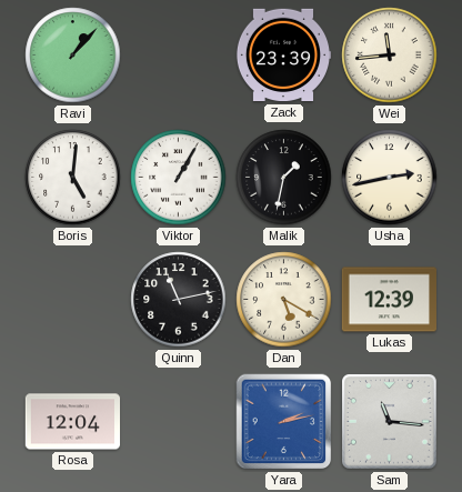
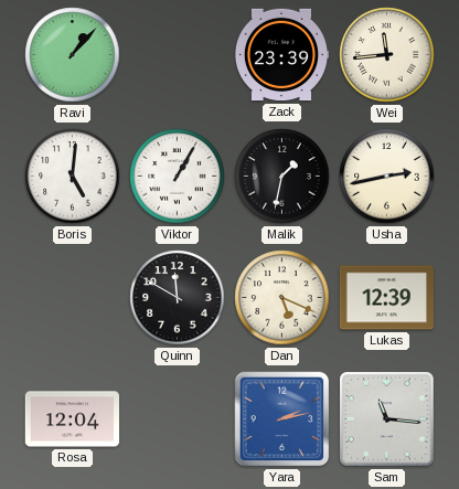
Quinn: 11:13 -> 11:50 (178, 298)
Dan: 5:20 -> 5:19 (282, 298)
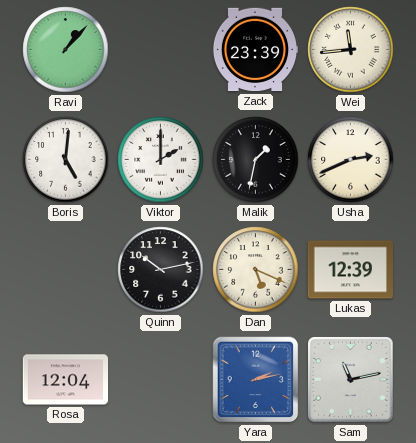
Viktor: 1:05 -> 2:00 (161, 160)
Usha: 2:43 -> 2:41 (351, 160)
Quinn: 11:50 -> 10:13 (161, 270)
Sam: 11:16 -> 11:13 (351, 380)
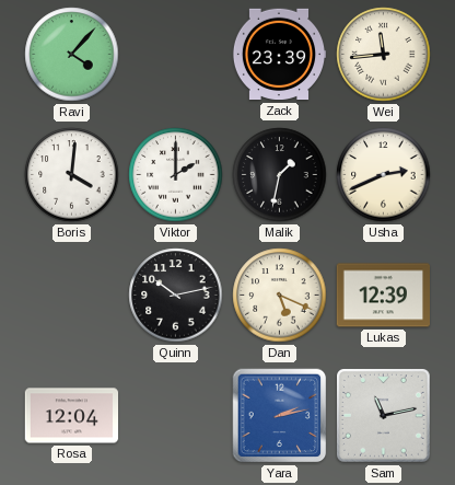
Ravi: 1:07 -> 4:07 (72, 55)
Boris: 5:01 -> 4:01 (72, 175)
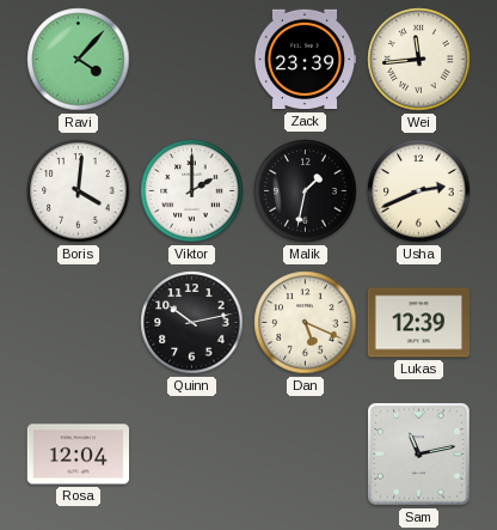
Yara: 2:13 -> none (280, 416)
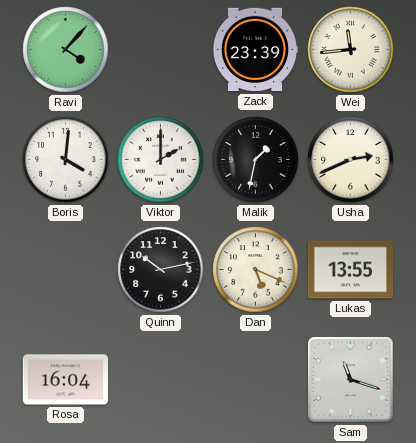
Lukas: 12:39 -> 13:55 (350, 270)
Rosa: 12:04 -> 16:04 (66, 380)
Sam: 11:13 -> 11:18 (351, 380)
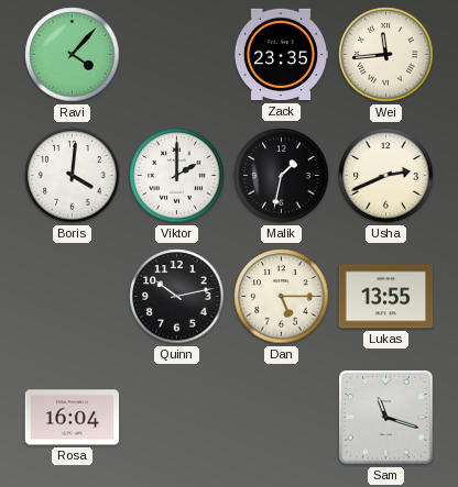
Zack: 23:39 -> 23:35 (281, 55)
Dan: 5:19 -> 5:15 (282, 297)
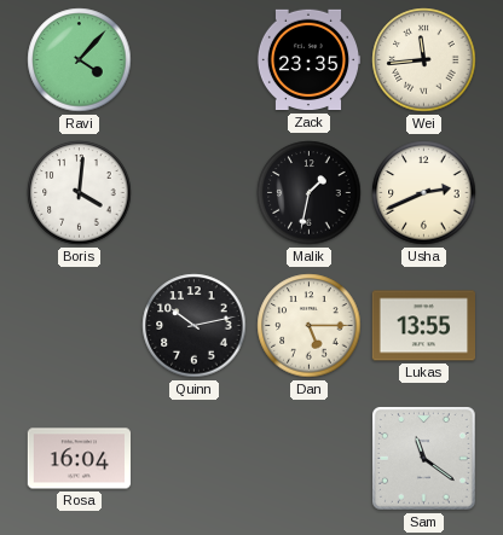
Viktor: 2:00 -> none (177, 176)
Sam: 11:18 -> 11:21 (424, 459)
